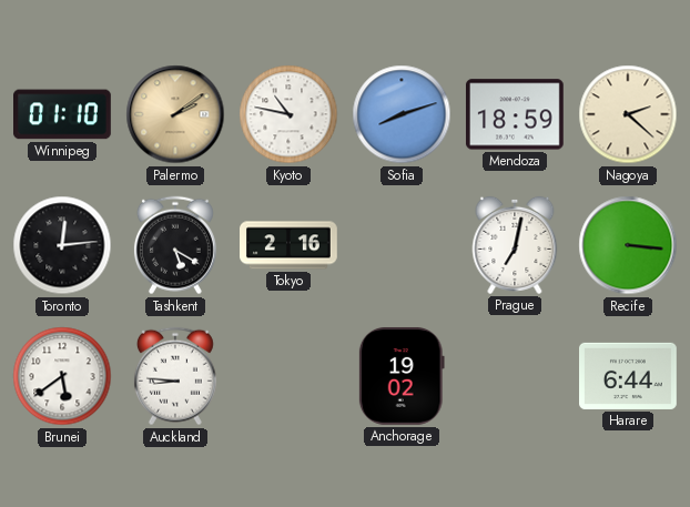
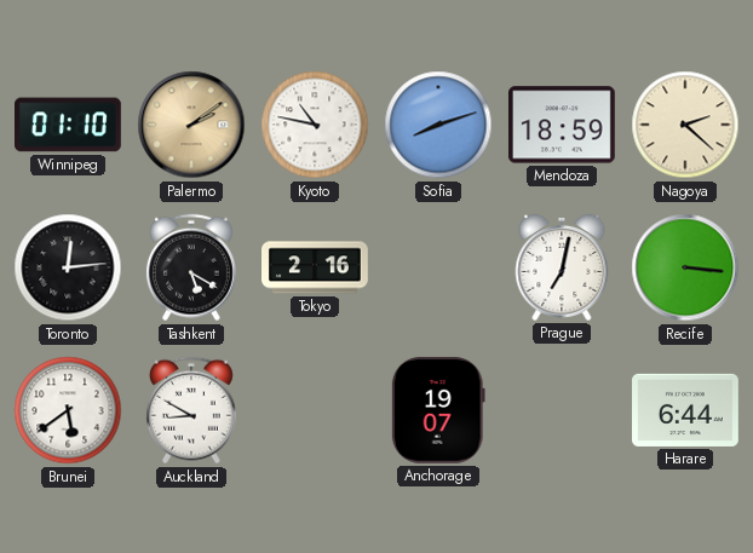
Auckland: 8:46 -> 8:50 (191, 410)
Anchorage: 19:02 -> 19:07 (438, 410)
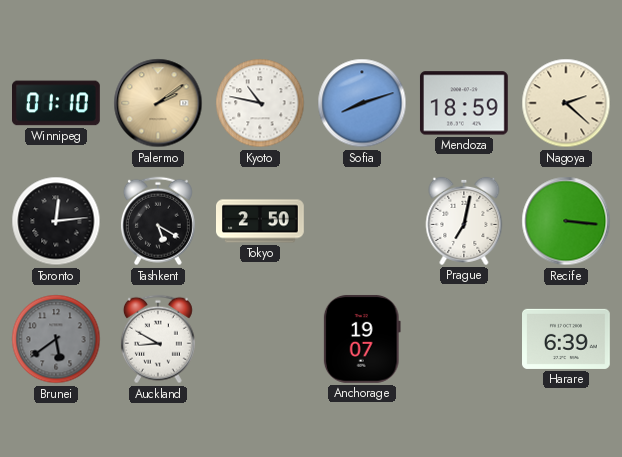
Tokyo: 2:16 -> 2:50 (260, 221)
Brunei dial: white -> grey (56, 339)
Harare: 6:44 -> 6:39 (567, 339)
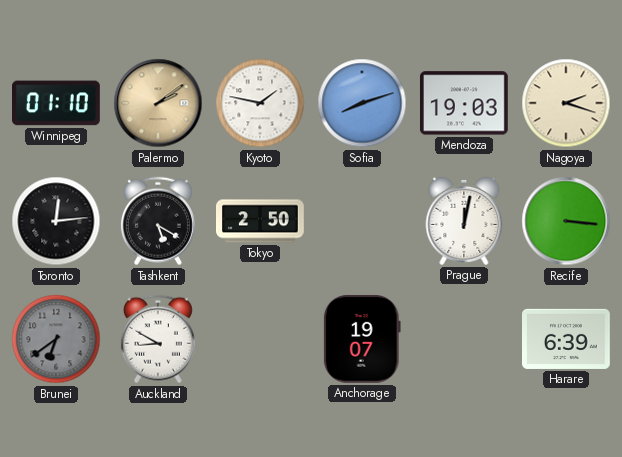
Kyoto: 10:47 -> 1:47 (260, 103)
Mendoza: 18:59 -> 19:03 (464, 103)
Nagoya: 2:22 -> 2:18 (566, 103)
Prague: 7:02 -> 12:02 (464, 221)
Brunei: 5:39 -> 6:39 (56, 339)
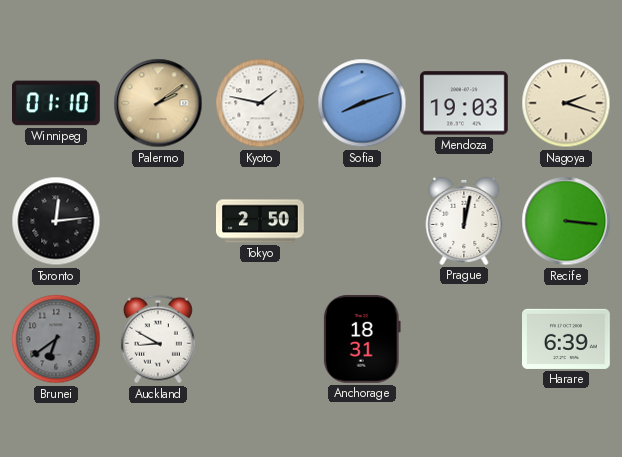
Tashkent: 5:20 -> none (158, 221)
Anchorage: 19:07 -> 18:31 (362, 339)
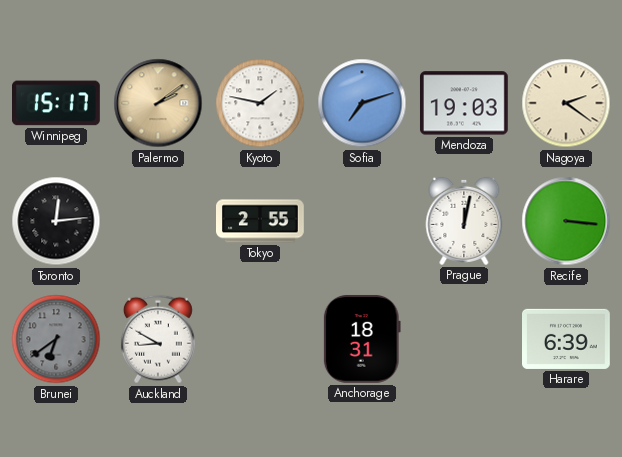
Winnipeg: 01:10 -> 15:17 (57, 103)
Sofia: 8:12 -> 7:12 (362, 103)
Nagoya: 2:18 -> 2:21 (566, 103)
Tokyo: 2:50 -> 2:55 (260, 221)
